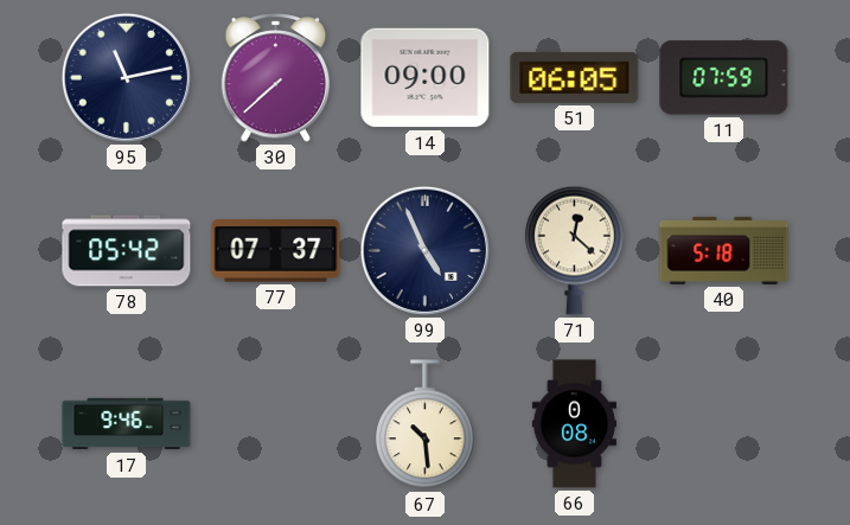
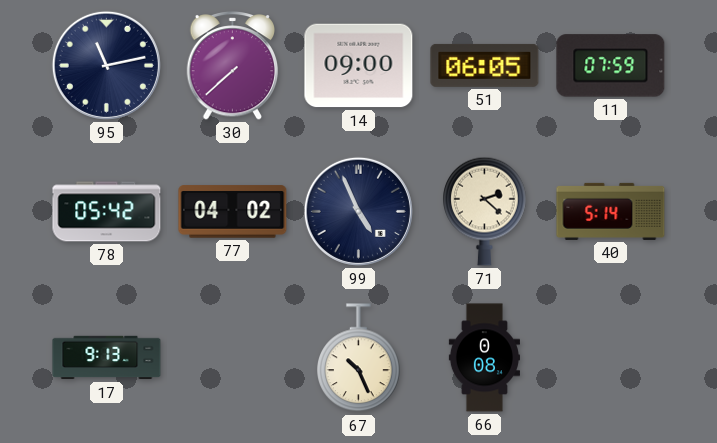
77: 07:37 -> 04:02 (233, 212)
71: 12:22 -> 2:22 (485, 211)
40: 5:18 -> 5:14 (611, 211)
17: 9:46 -> 9:13 (107, 358)
67: 10:29 -> 10:26 (359, 358)
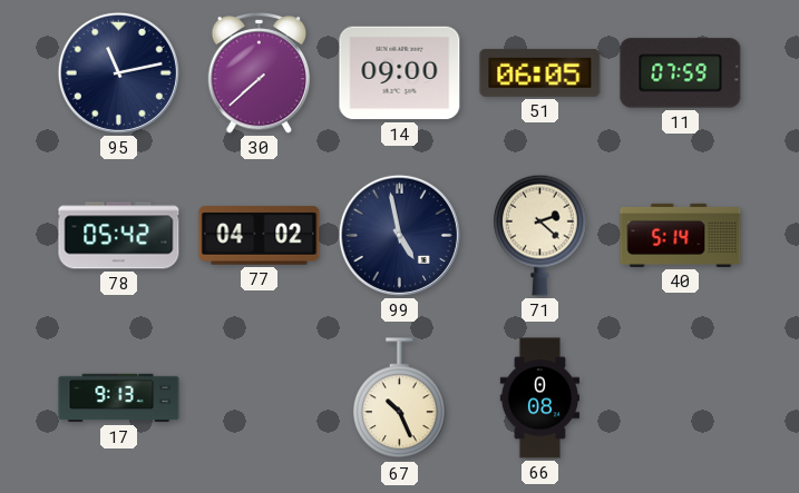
99: 4:56 -> 4:58 (399, 235)
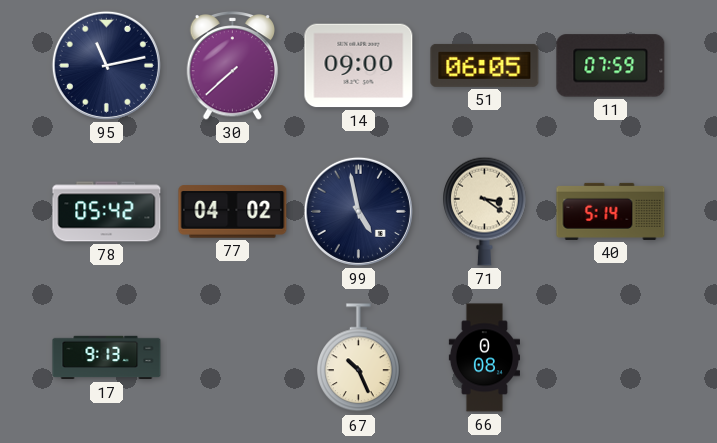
71: 2:22 -> 3:21 (485, 211)
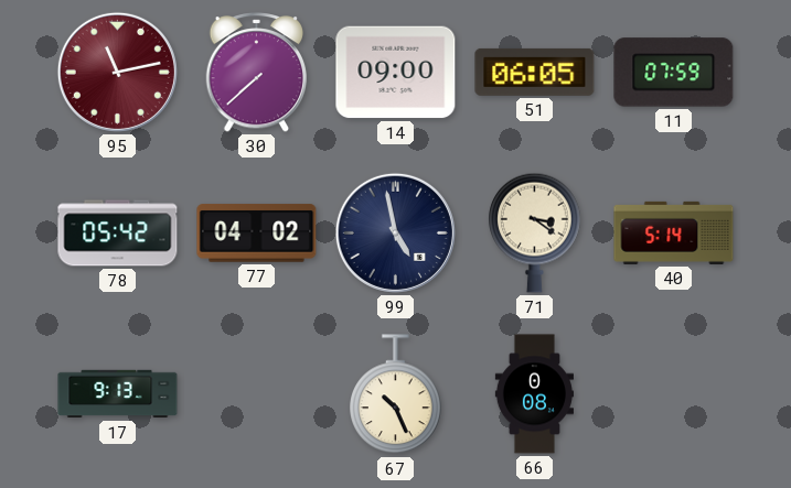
95 dial: navy -> burgundy (117, 72)
